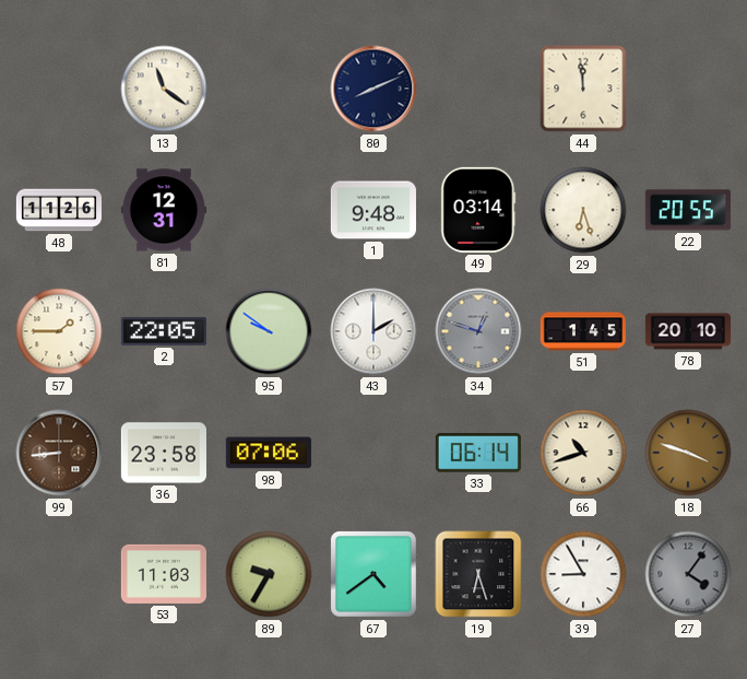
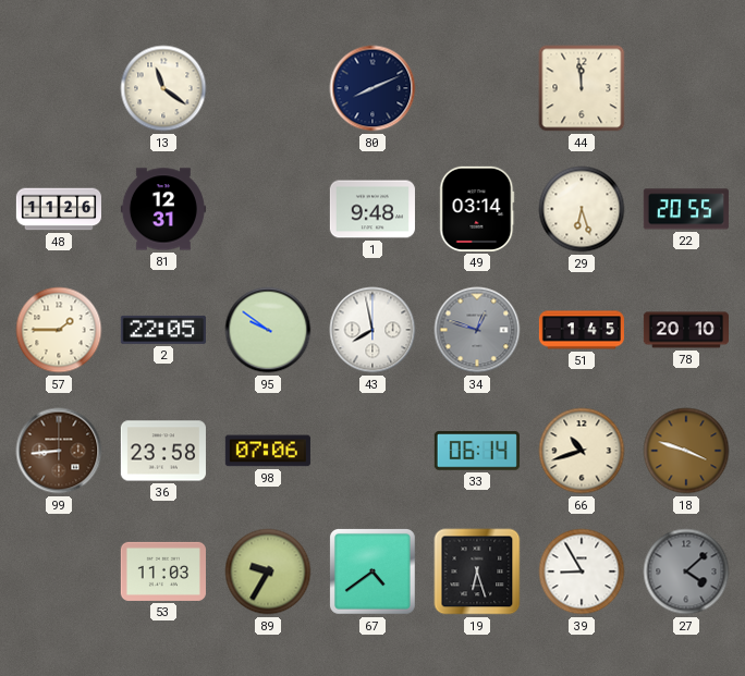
43: 2:00 -> 7:58 (373, 330)
27: 4:06 -> 4:08 (686, 571)
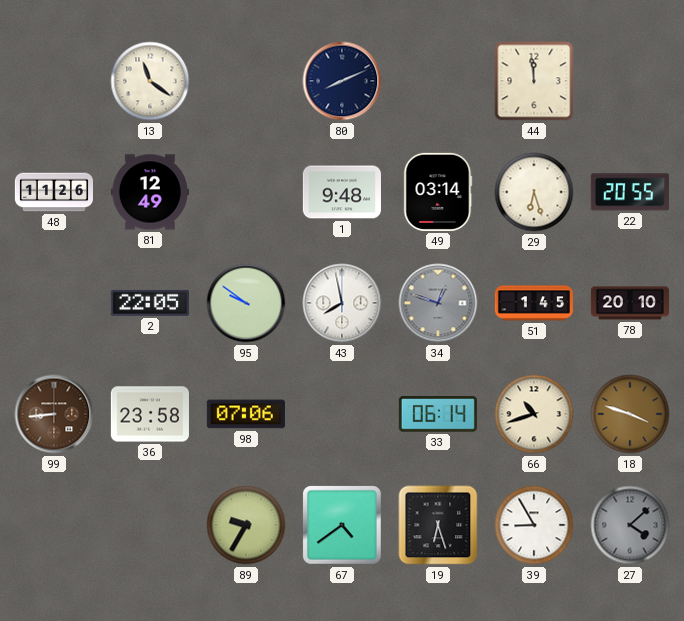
81: 12:31 -> 12:49 (150, 192)
57: 1:45 -> none (59, 330)
53: 11:03 -> none (163, 571)
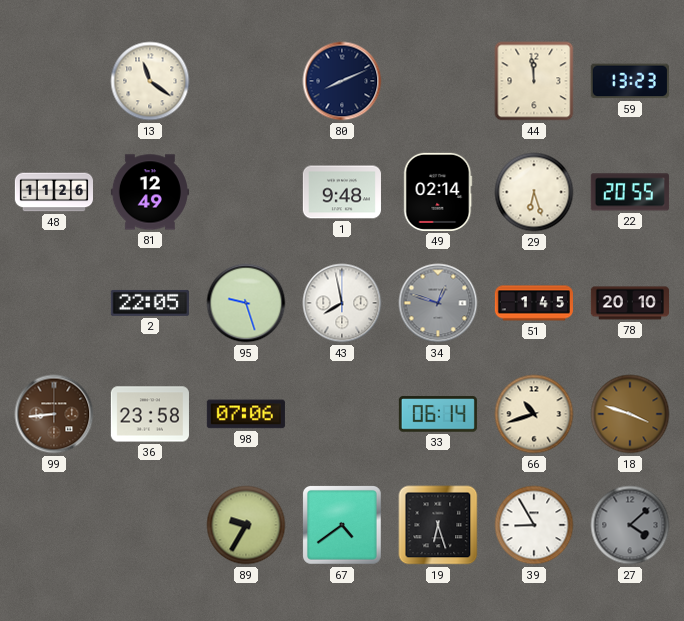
59: none -> 13:23 (630, 81)
49: 03:14 -> 02:14 (438, 192)
95: 9:51 -> 9:27 (246, 303)
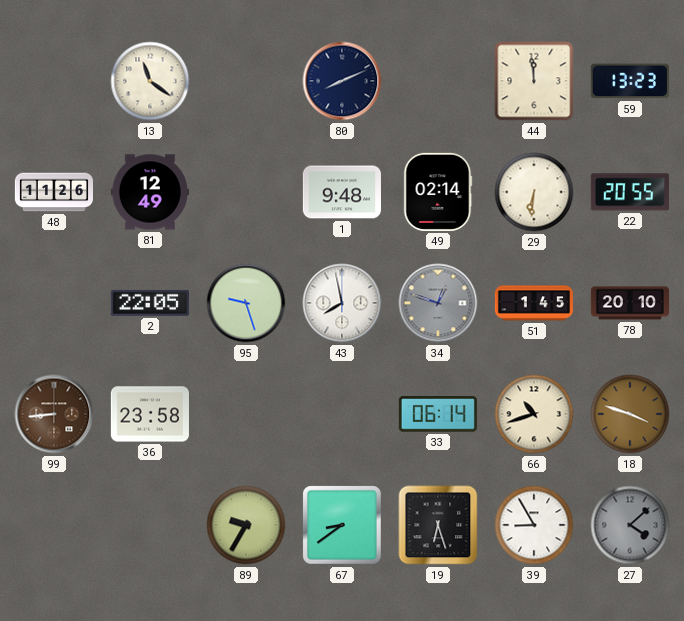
29: 6:27 -> 6:31 (534, 192)
98: 07:06 -> none (246, 414)
67: 4:39 -> 8:39 (342, 525)
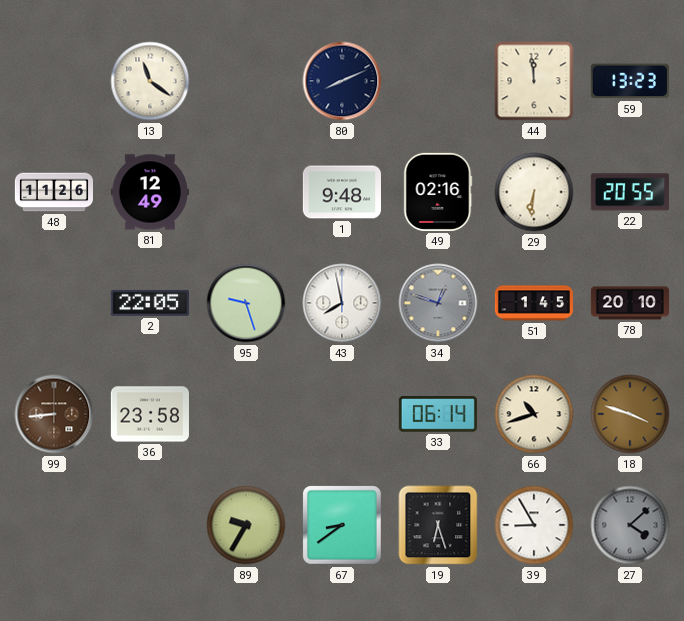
49: 02:14 -> 02:16 (438, 192)
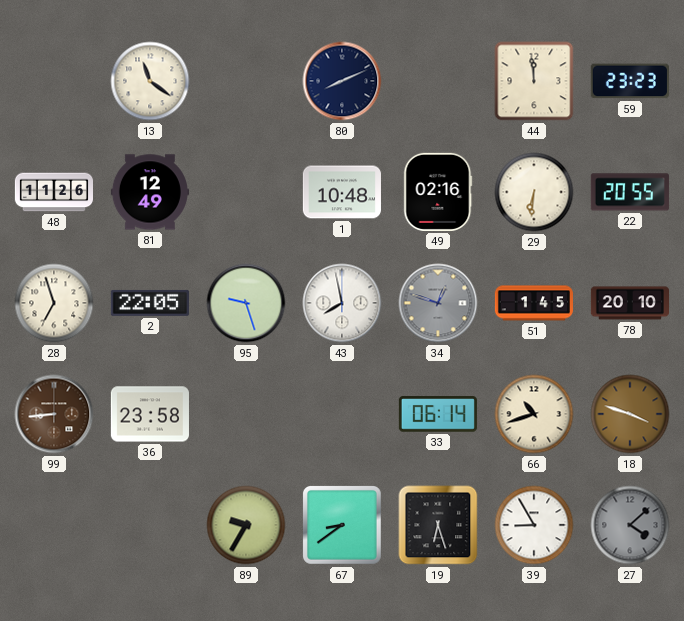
59: 13:23 -> 23:23 (630, 81)
1: 9:48 -> 10:48 (342, 192)
28: none -> 6:57 (54, 303)
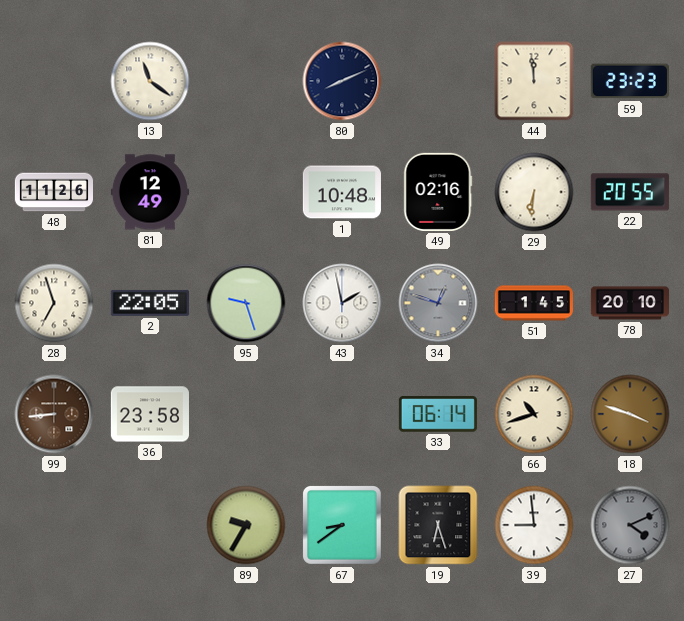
43: 7:58 -> 1:58 (342, 303)
39: 8:55 -> 8:59 (534, 525)
27: 4:08 -> 4:11 (630, 525)
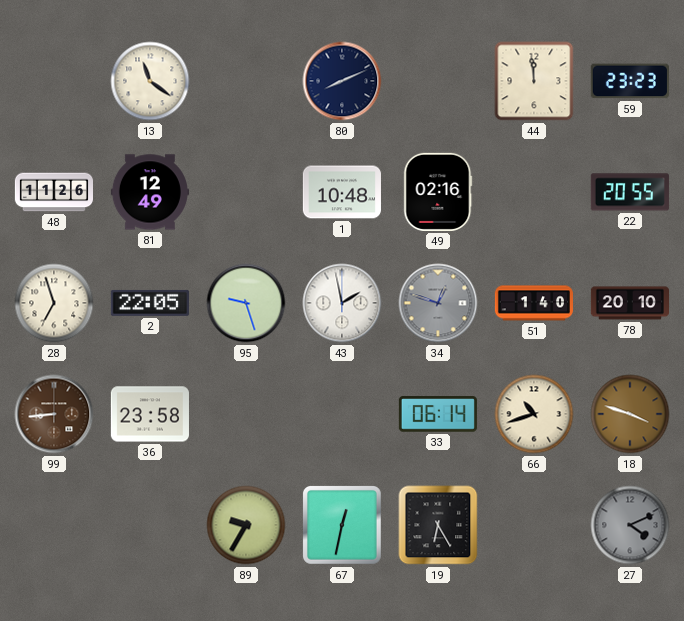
29: 6:31 -> none (534, 192)
51: 1:45 -> 1:40 (534, 303)
67: 8:39 -> 12:32 (342, 525)
19: 6:27 -> 6:25 (438, 525)
39: 8:59 -> none (534, 525)
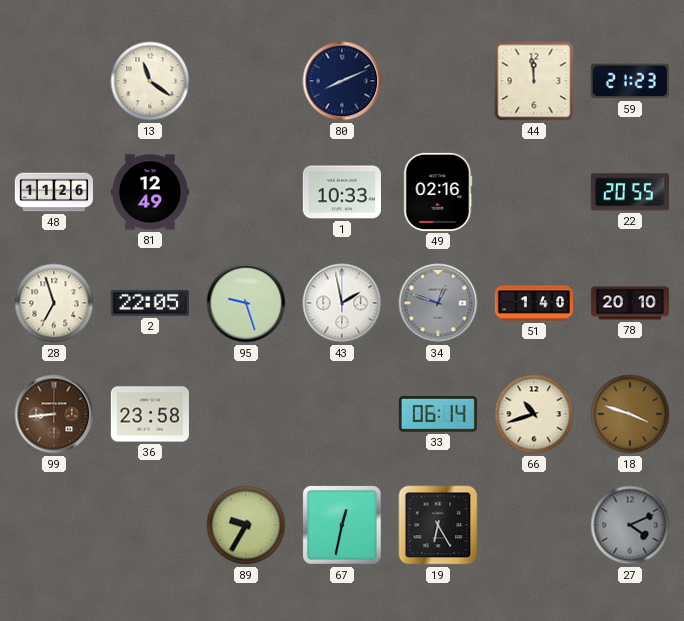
59: 23:23 -> 21:23 (630, 81)
1: 10:48 -> 10:33 (342, 192)
